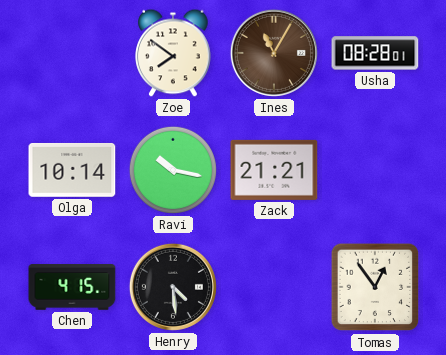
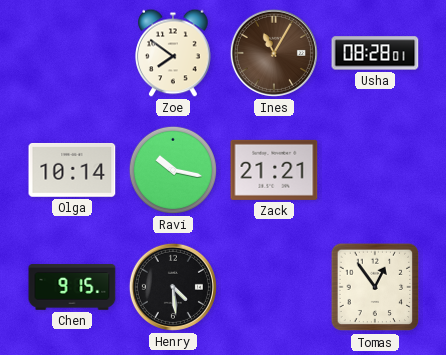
Chen: 4:15 -> 9:15 (72, 287)
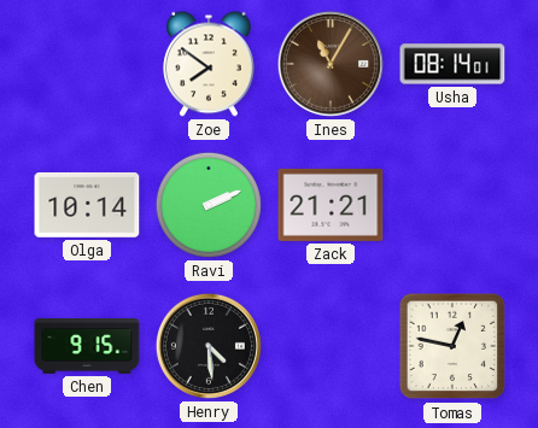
Usha: 08:28 -> 08:14 (452, 64)
Ravi: 10:17 -> 2:11 (209, 205)
Tomas: 12:54 -> 12:47 (452, 346)
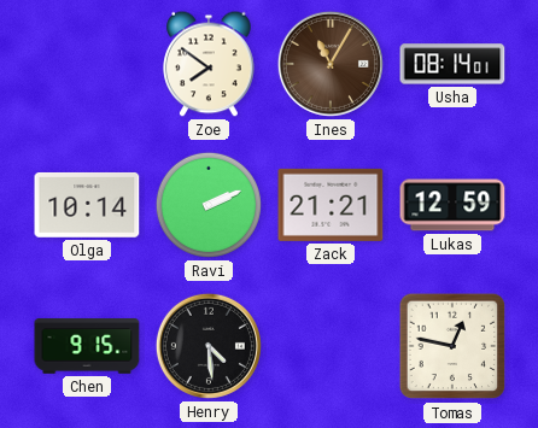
Lukas: none -> 12:59 (452, 205)
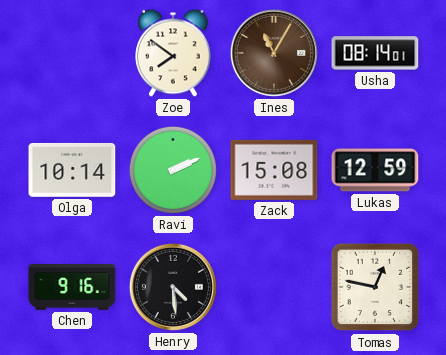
Zack: 21:21 -> 15:08 (274, 170)
Chen: 9:15 -> 9:16 (72, 287)
